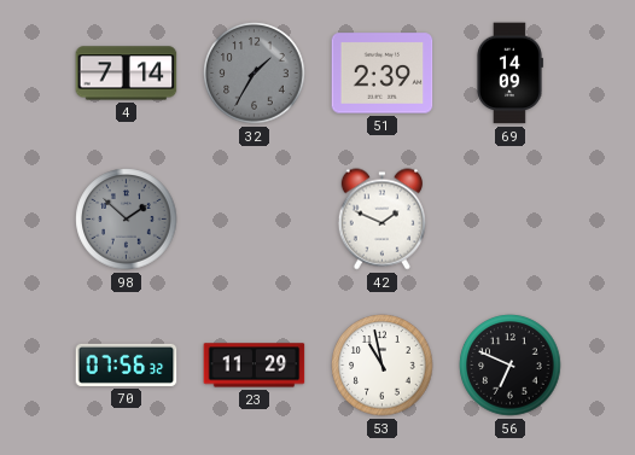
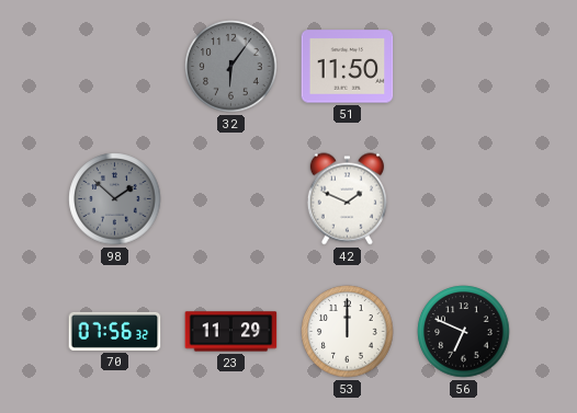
4: 7:14 -> none (127, 74)
32: 1:35 -> 6:06 (231, 67)
51: 2:39 -> 11:50 (348, 67)
69: 14:09 -> none (509, 74)
53: 10:58 -> 12:00 (348, 332)
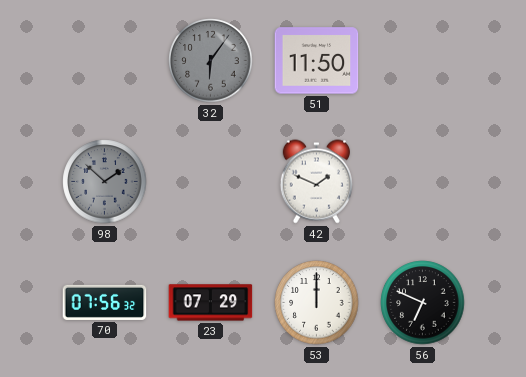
23: 11:29 -> 07:29 (211, 303)
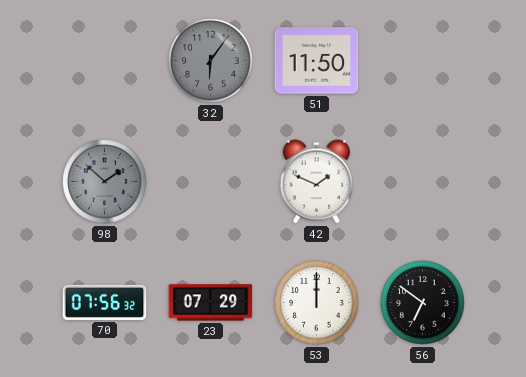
56: 6:49 -> 6:51 (423, 303)
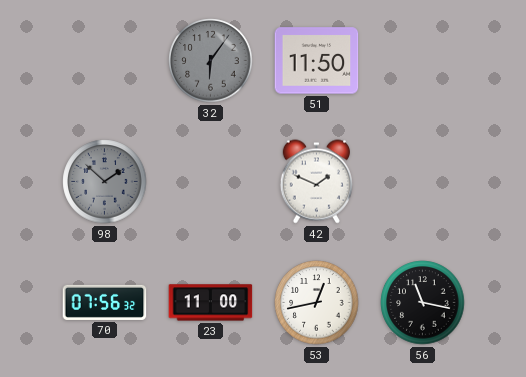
23: 07:29 -> 11:00 (211, 303)
53: 12:00 -> 12:43 (317, 303)
56: 6:51 -> 11:17 (423, 303)
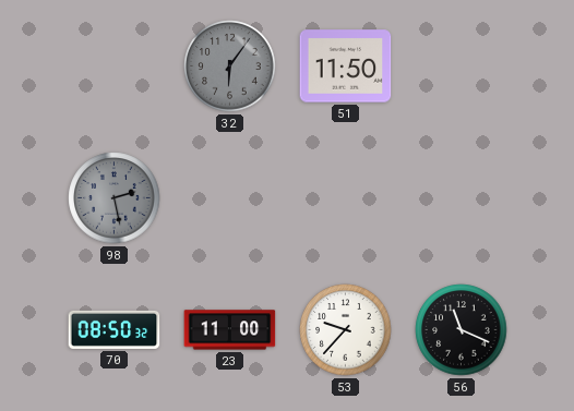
98: 1:52 -> 2:28 (115, 198)
42: 1:49 -> none (316, 182)
70: 07:56 -> 08:50 (115, 329)
53: 12:43 -> 9:37 (346, 330)
56: 11:17 -> 11:19 (462, 330)
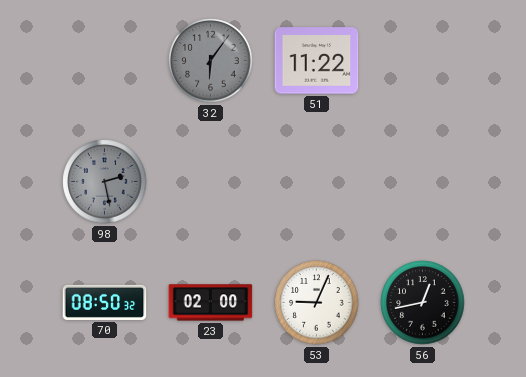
51: 11:50 -> 11:22 (317, 61)
23: 11:00 -> 02:00 (211, 303)
53: 9:37 -> 9:04 (317, 303)
56: 11:19 -> 12:43 (423, 303)
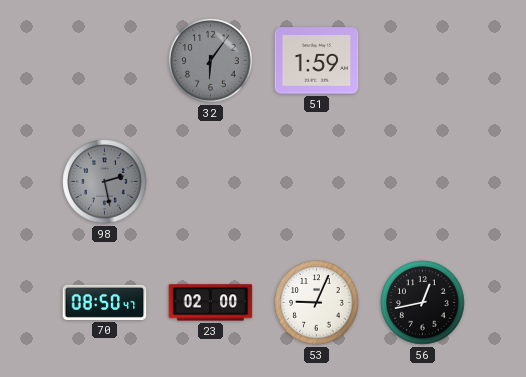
51: 11:22 -> 1:59 (317, 61)
70: 08:50:32 -> 08:50:47 (105, 302)
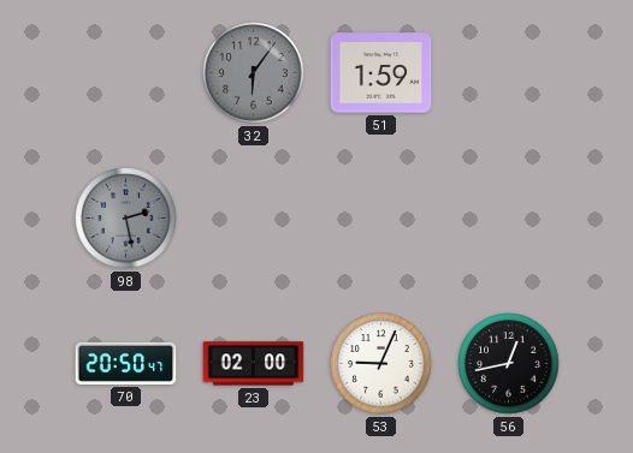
70: 08:50 -> 20:50 (126, 363)
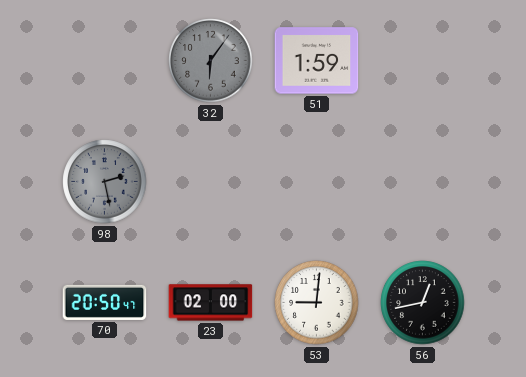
53: 9:04 -> 9:01 (317, 303)
